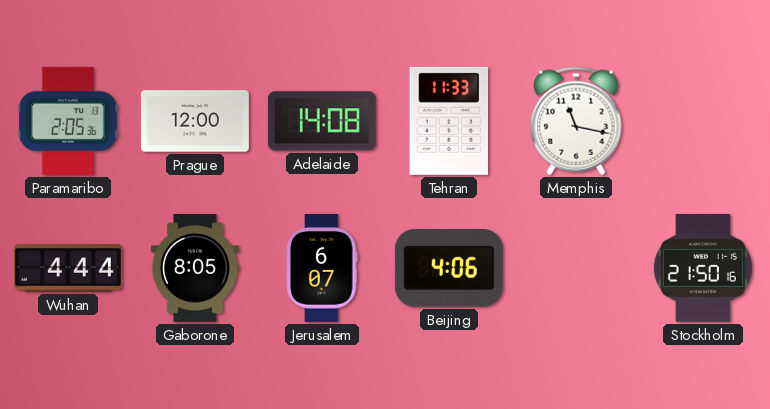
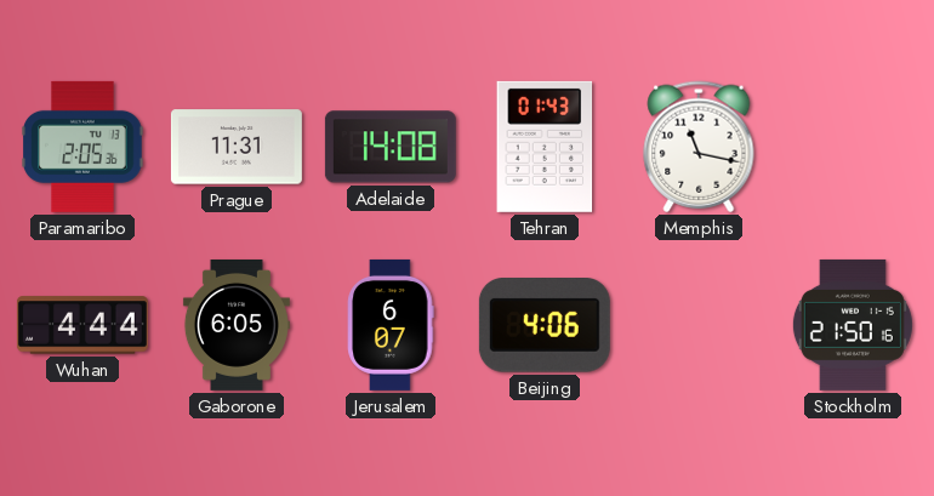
Prague: 12:00 -> 11:31 (237, 147)
Tehran: 11:33 -> 01:43 (545, 147)
Gaborone: 8:05 -> 6:05 (237, 325)
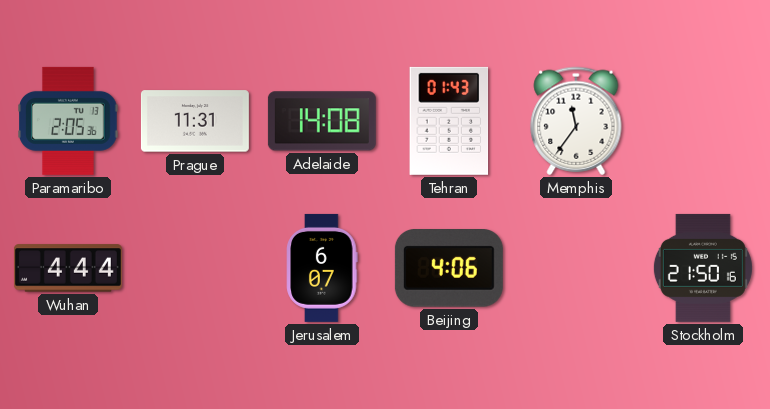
Memphis: 11:17 -> 11:36 (576, 121)
Gaborone: 6:05 -> none (237, 325)
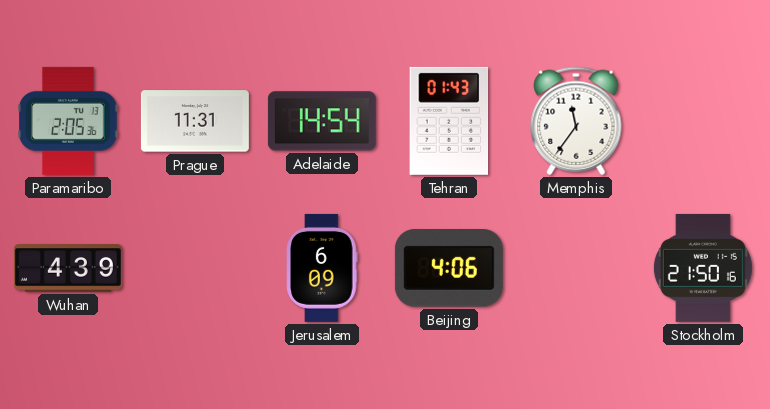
Adelaide: 14:08 -> 14:54 (322, 121)
Wuhan: 4:44 -> 4:39 (68, 268)
Jerusalem: 6:07 -> 6:09 (322, 268)
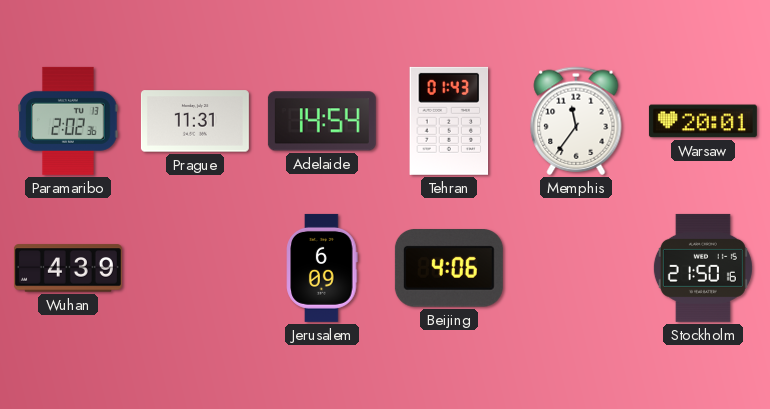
Paramaribo: 2:05 -> 2:02 (68, 121)
Warsaw: none -> 20:01 (703, 121)
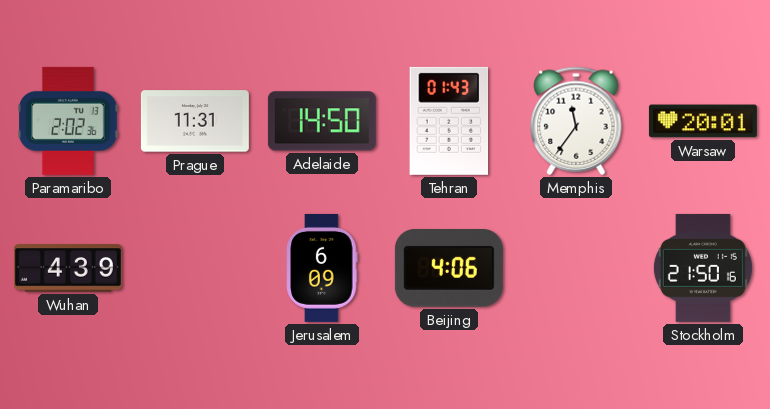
Adelaide: 14:54 -> 14:50 (322, 121)
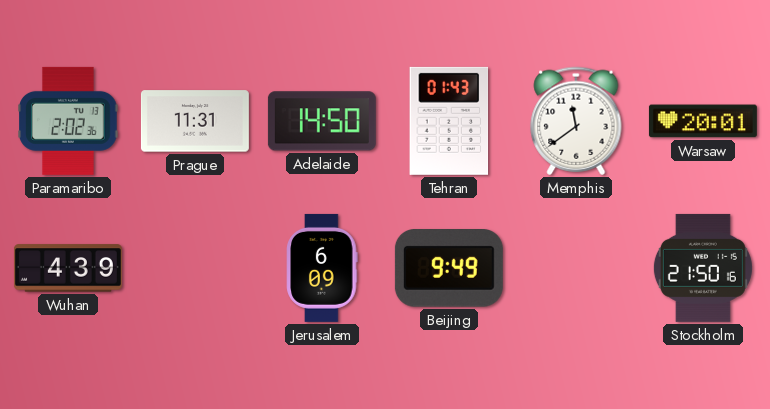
Memphis: 11:36 -> 11:39 (576, 121)
Beijing: 4:06 -> 9:49 (449, 269)
